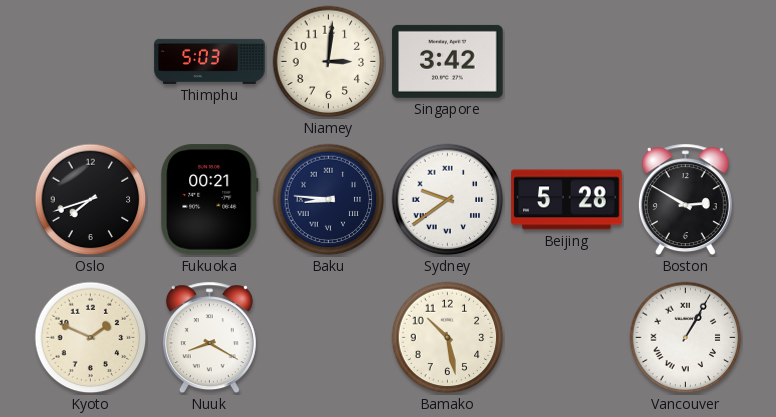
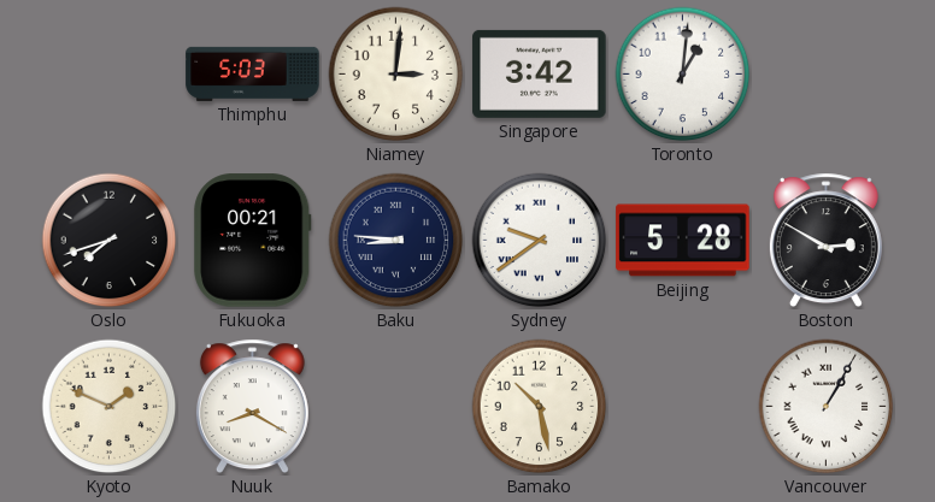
Toronto: none -> 1:01 (683, 75)
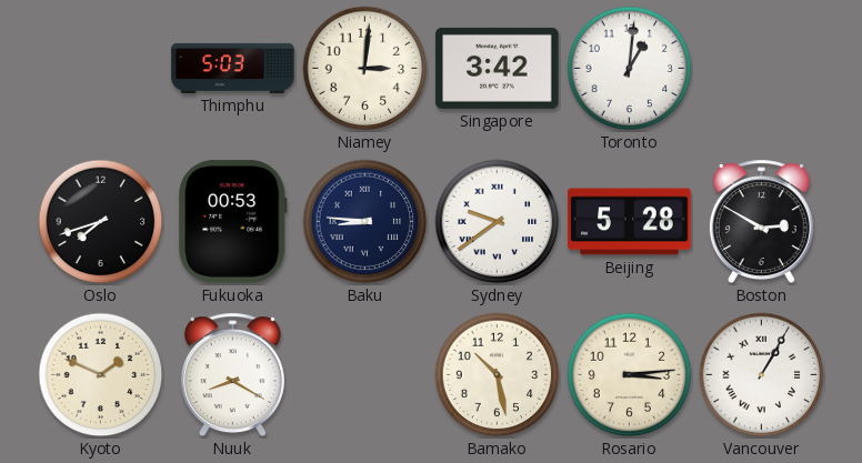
Fukuoka: 00:21 -> 00:53 (233, 222)
Rosario: none -> 3:14 (630, 375)
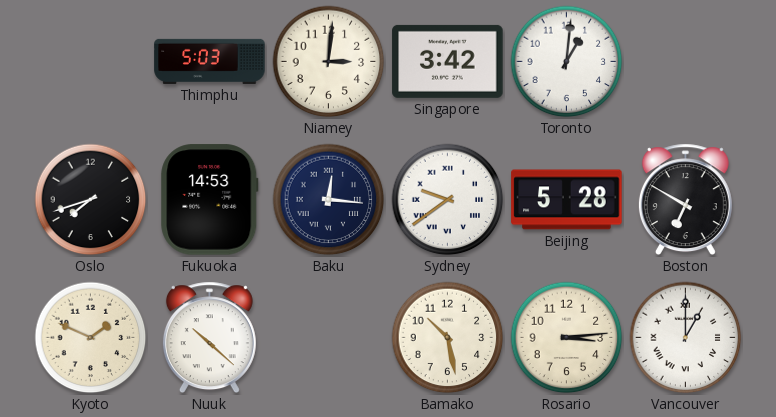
Fukuoka: 00:53 -> 14:53 (210, 200)
Baku: 8:46 -> 12:16 (329, 200)
Boston: 2:50 -> 6:50 (685, 200)
Nuuk: 8:20 -> 10:22 (209, 338)
Vancouver: 1:05 -> 1:00 (686, 338)
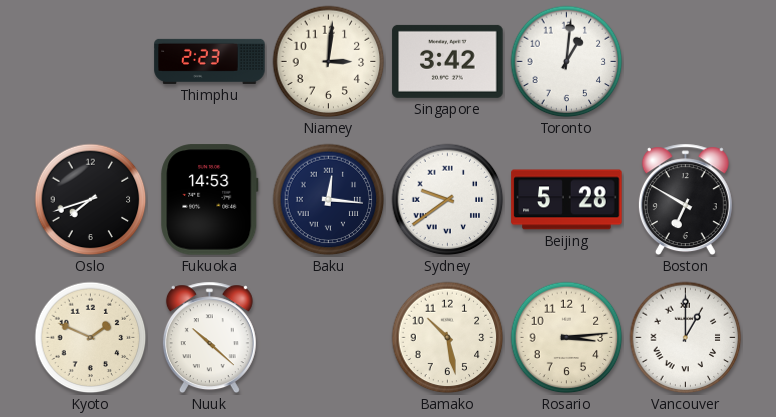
Thimphu: 5:03 -> 2:23 (210, 61)
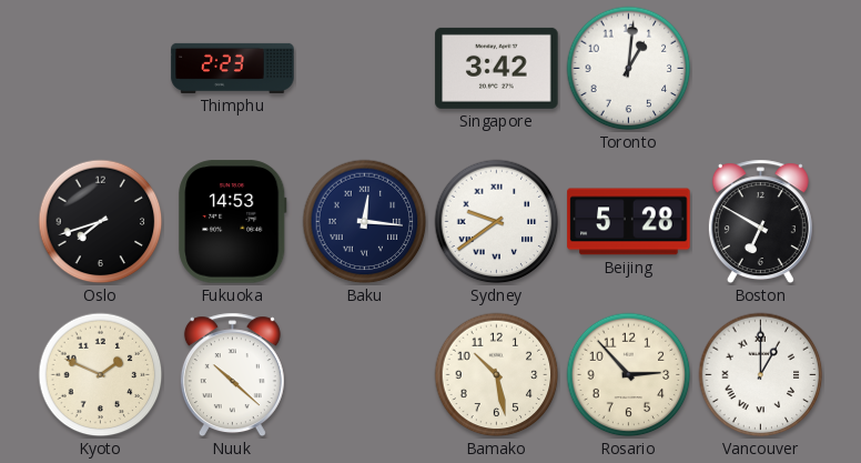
Niamey: 3:01 -> none (329, 62)
Rosario: 3:14 -> 2:53 (629, 375)
